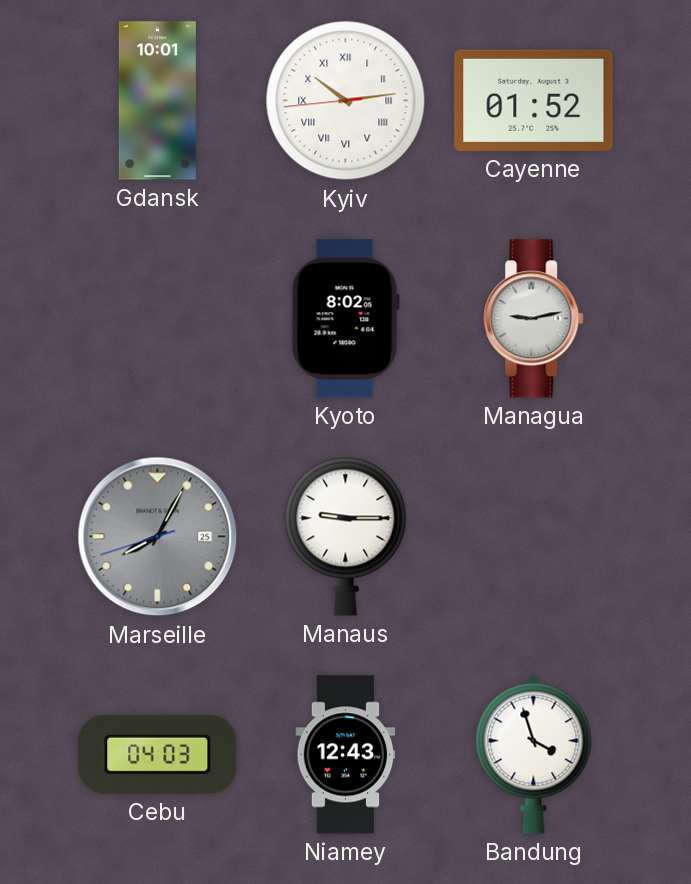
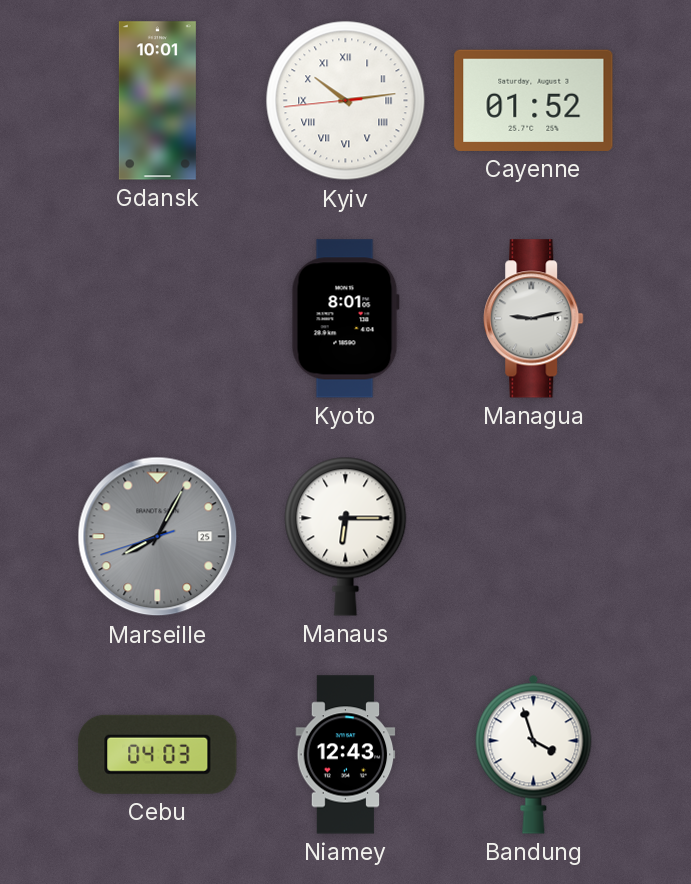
Kyoto: 8:02 -> 8:01 (345, 319)
Manaus: 9:15 -> 6:15 (346, 536)
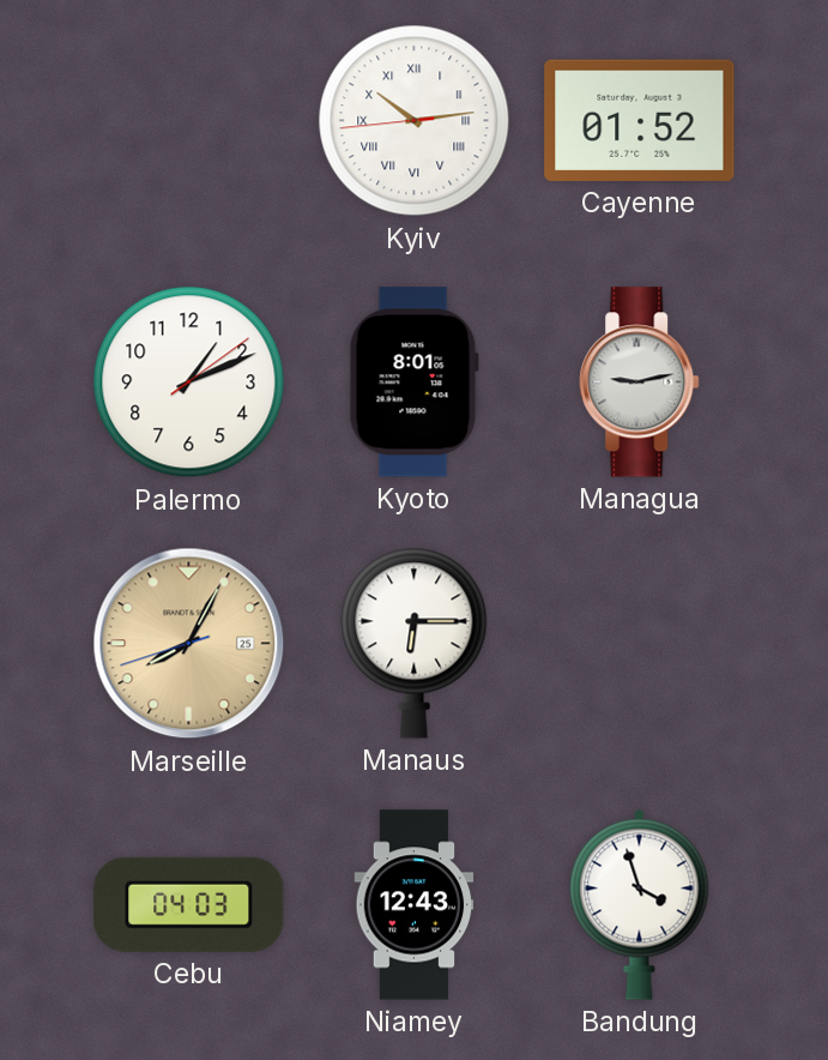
Gdansk: 10:01 -> none (157, 101)
Palermo: none -> 1:11 (189, 383)
Marseille dial: grey -> champagne (189, 644)
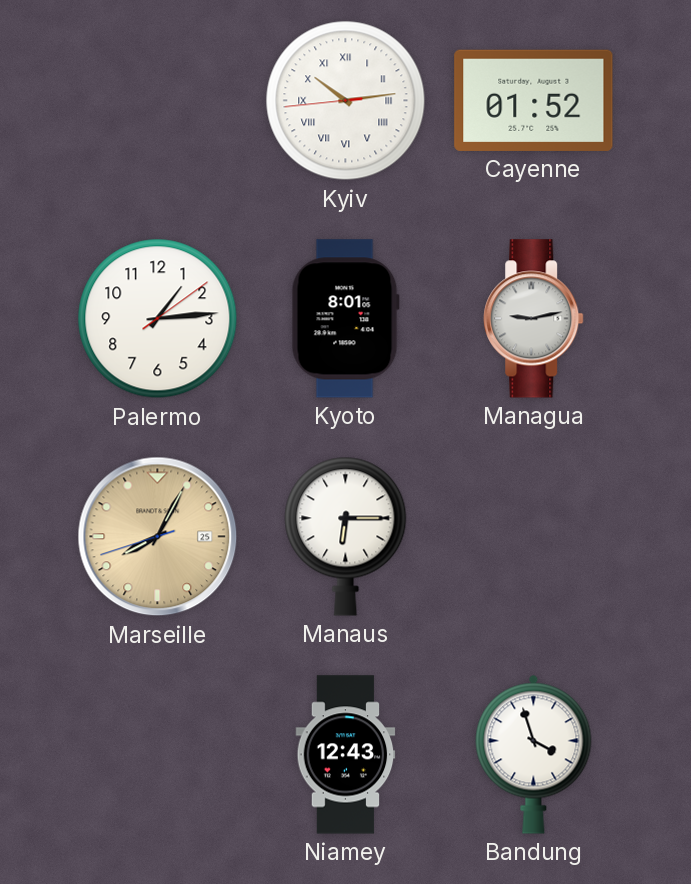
Palermo: 1:11 -> 1:14 (158, 319)
Cebu: 04:03 -> none (189, 904)
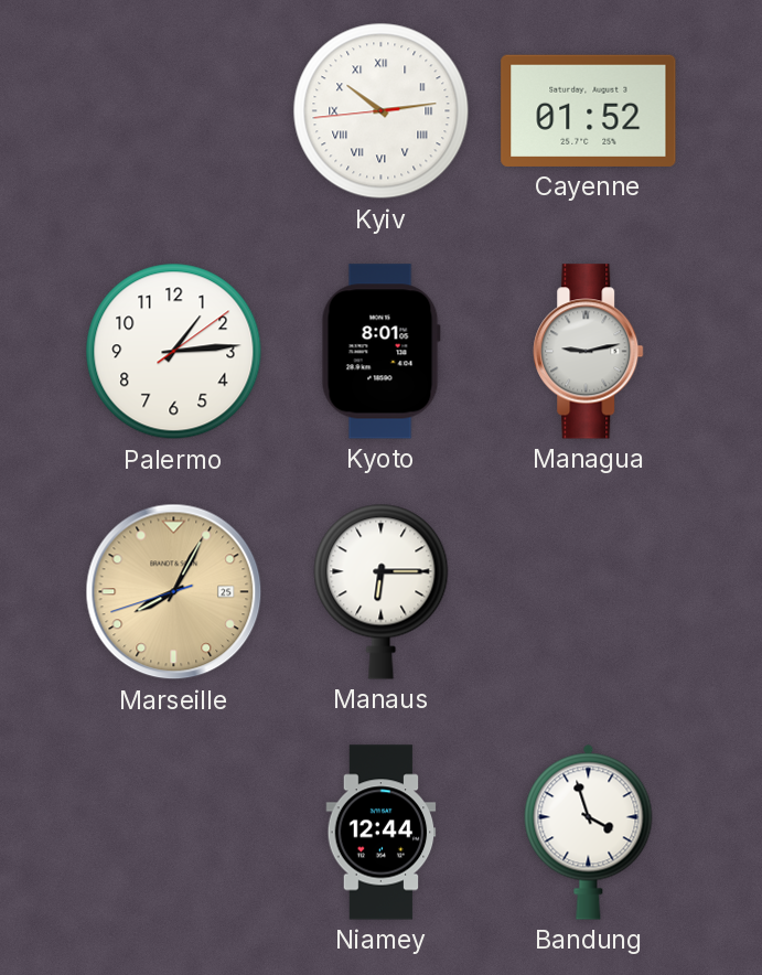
Niamey: 12:43 -> 12:44 (382, 833)
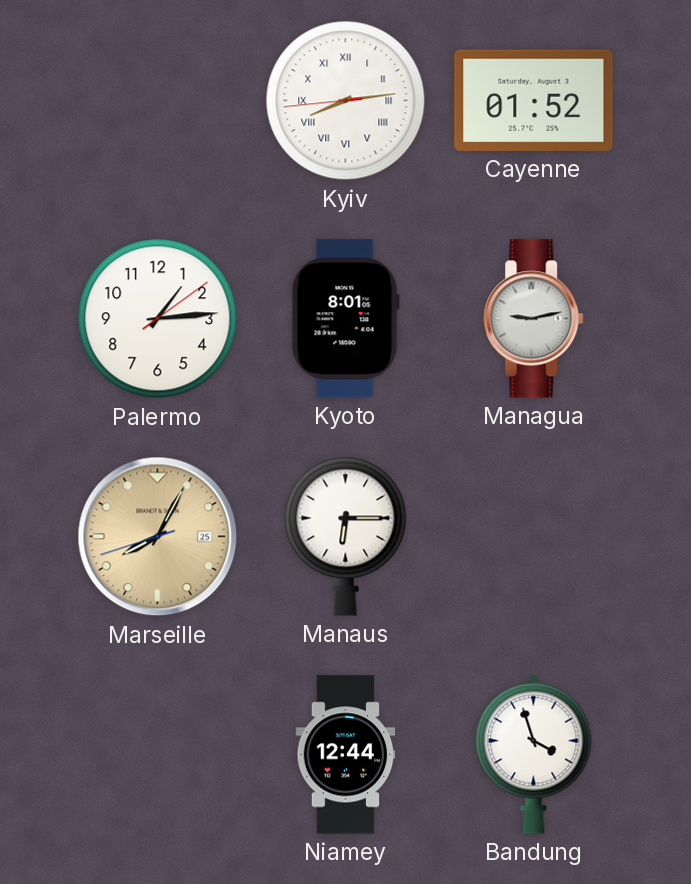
Kyiv: 10:13 -> 8:13 (346, 101)
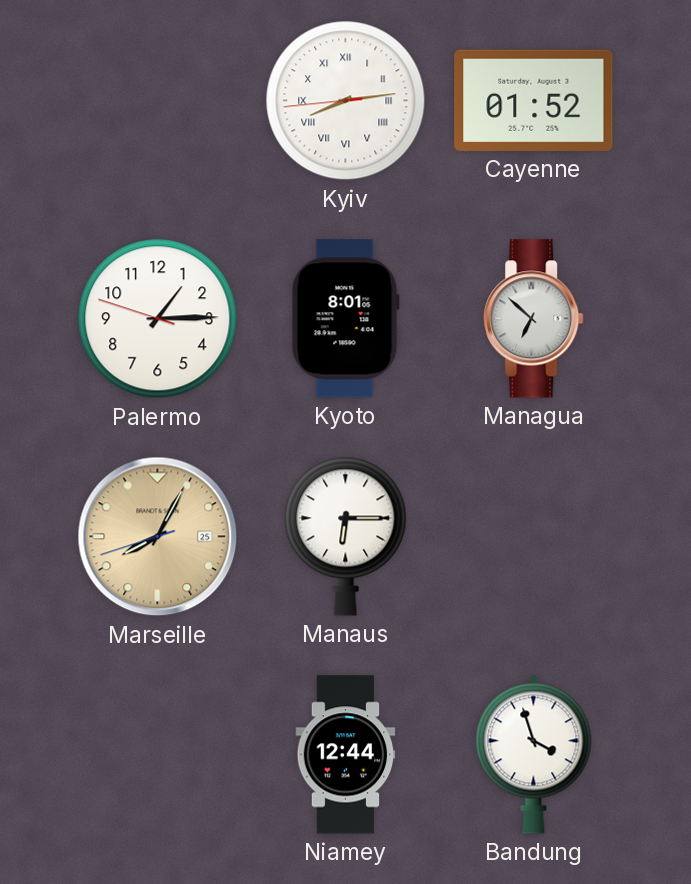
Palermo: 1:14:09 -> 1:14:48 (158, 319)
Managua: 9:13 -> 6:52 (534, 319)
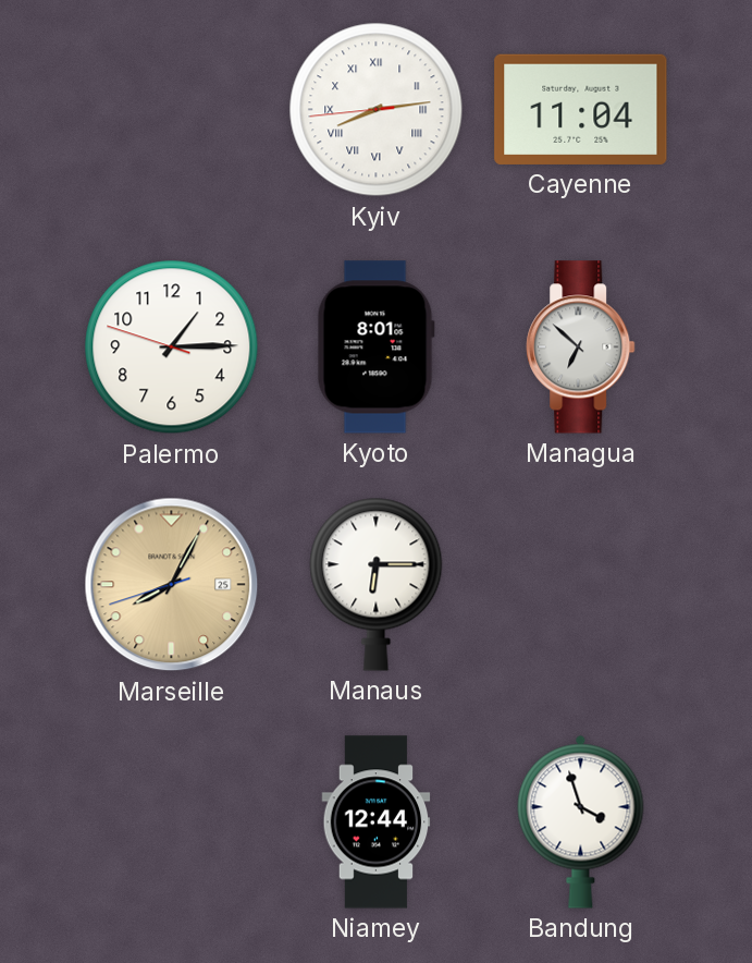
Cayenne: 01:52 -> 11:04 (581, 109)
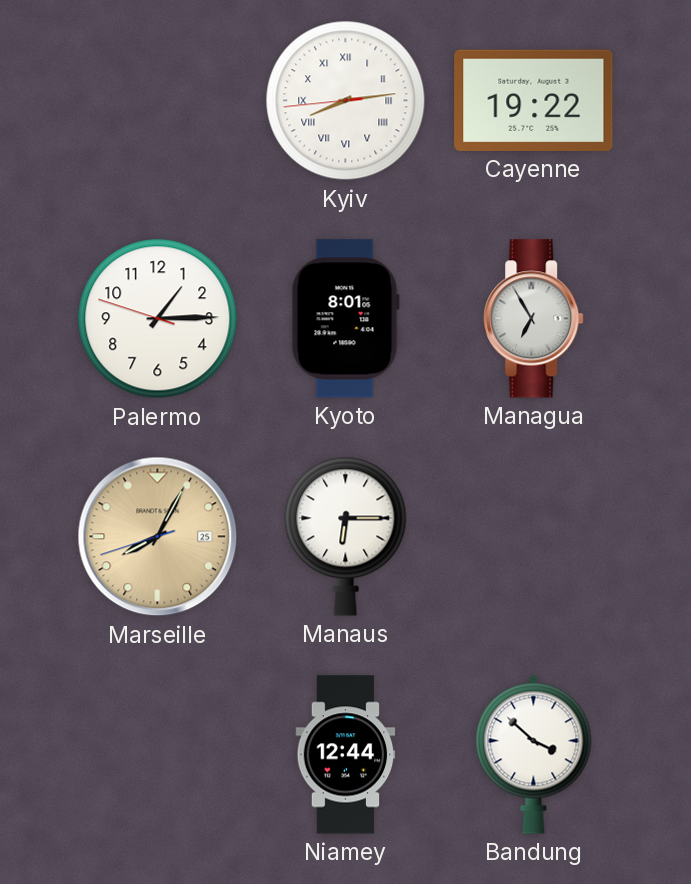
Cayenne: 11:04 -> 19:22 (534, 100)
Managua: 6:52 -> 6:55 (534, 319)
Bandung: 3:57 -> 3:52 (534, 754)
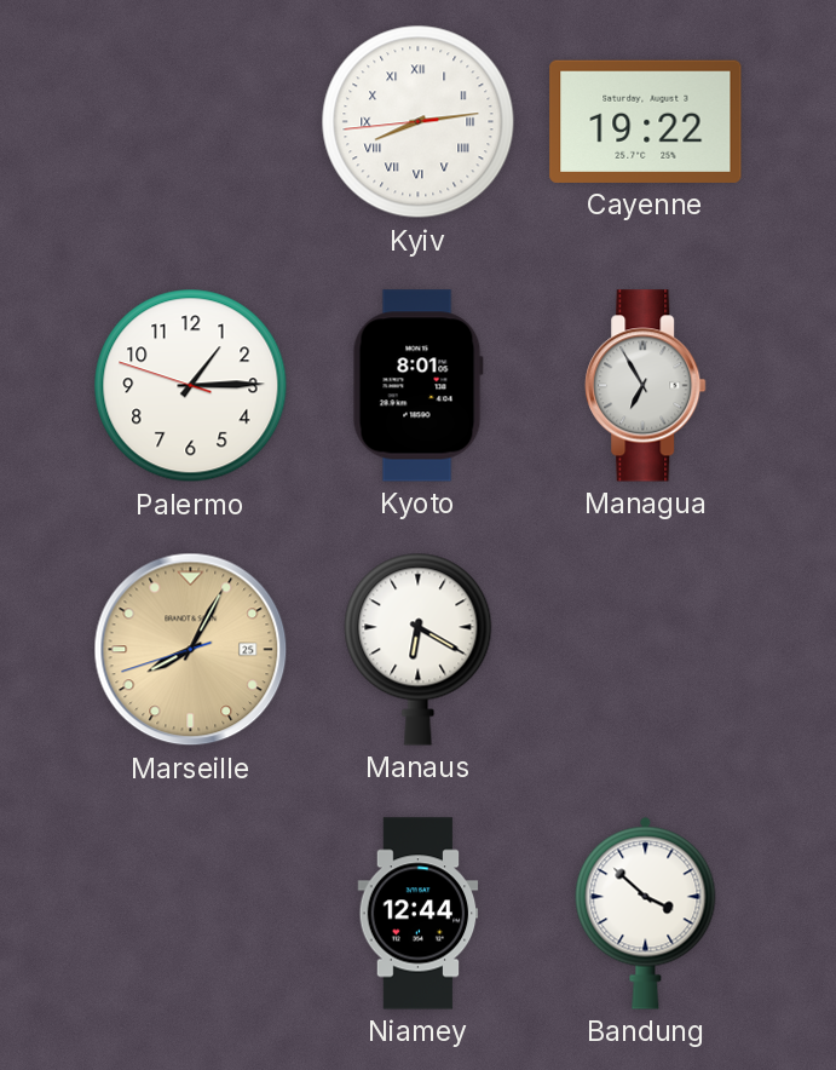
Manaus: 6:15 -> 6:20 (419, 649)
